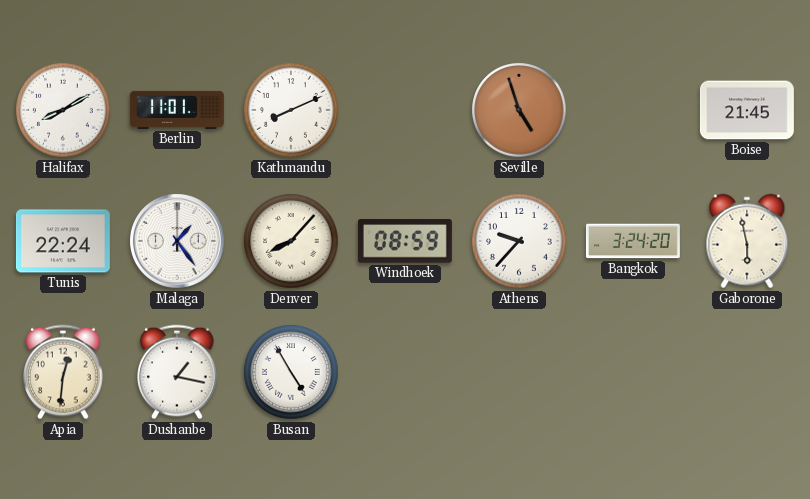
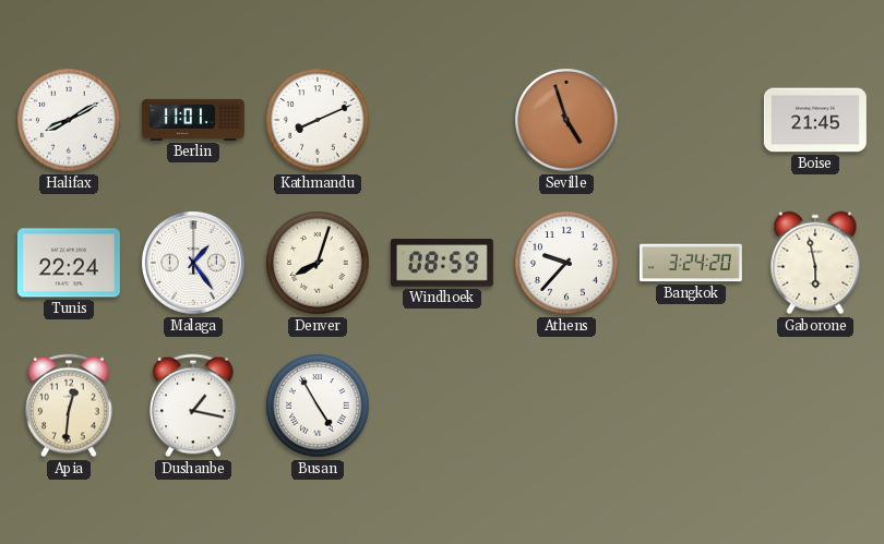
Denver: 8:07 -> 8:03 (318, 263)
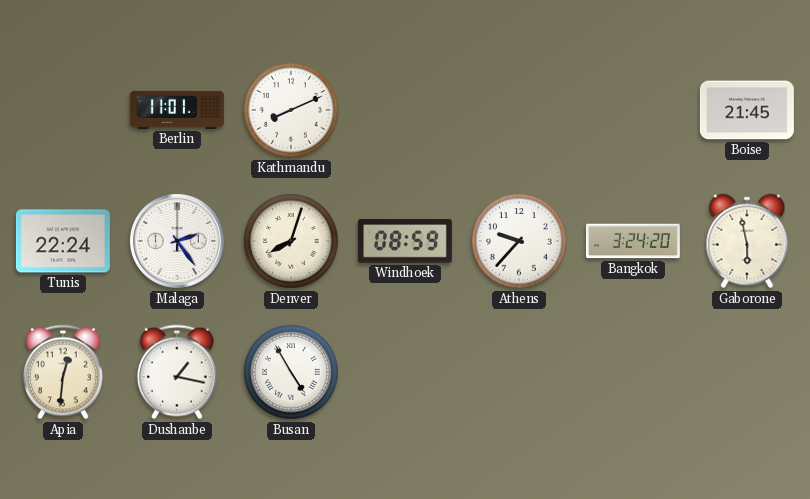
Halifax: 8:10 -> none (69, 120)
Seville: 4:57 -> none (566, 120)
Malaga: 1:24 -> 2:24 (177, 241)
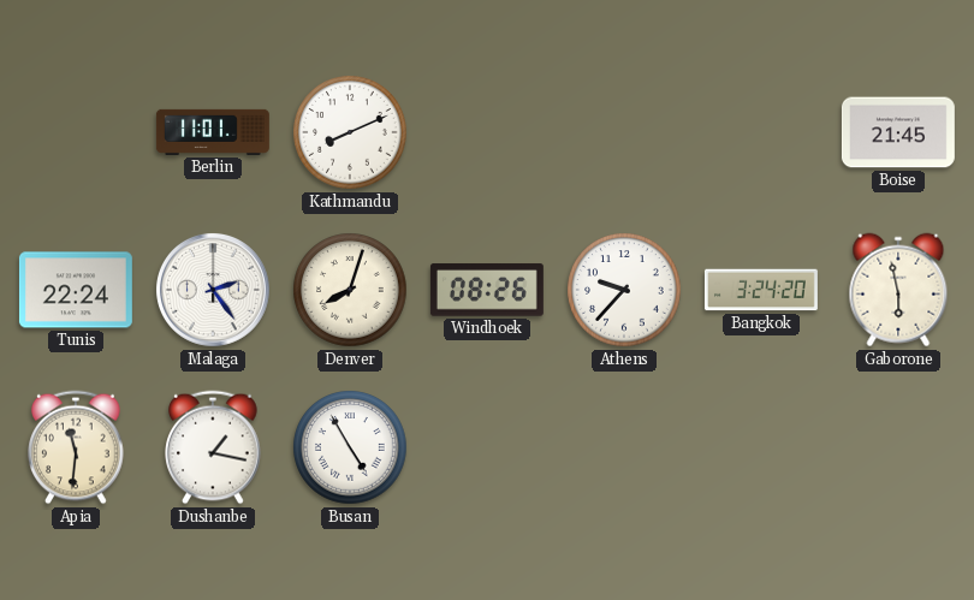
Windhoek: 08:59 -> 08:26 (487, 290)
Apia: 12:31 -> 11:31 (76, 447)
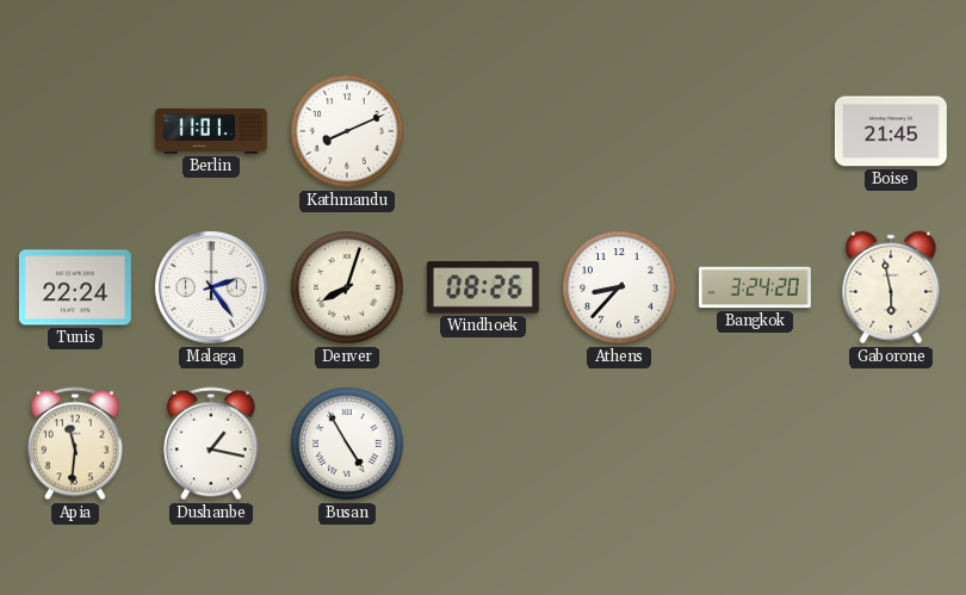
Athens: 9:37 -> 8:37 (619, 287)
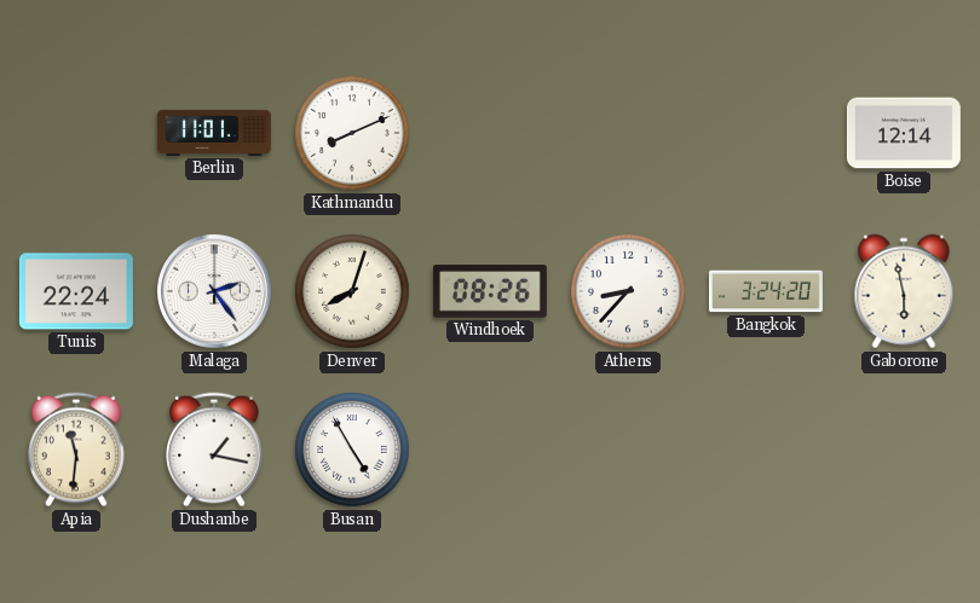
Boise: 21:45 -> 12:14 (904, 133)
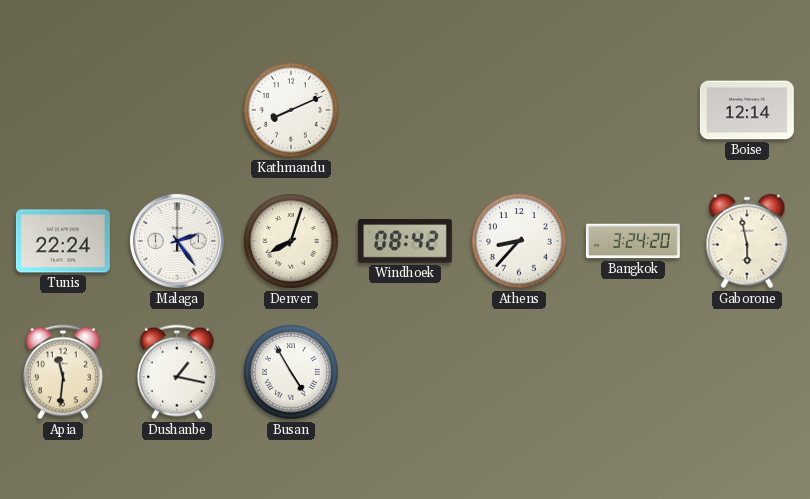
Berlin: 11:01 -> none (214, 133)
Windhoek: 08:26 -> 08:42 (405, 241)
